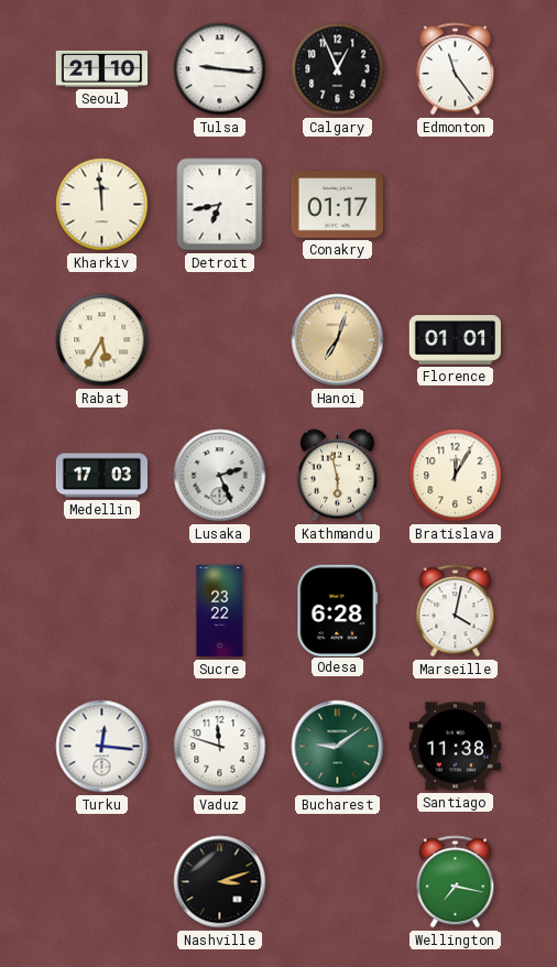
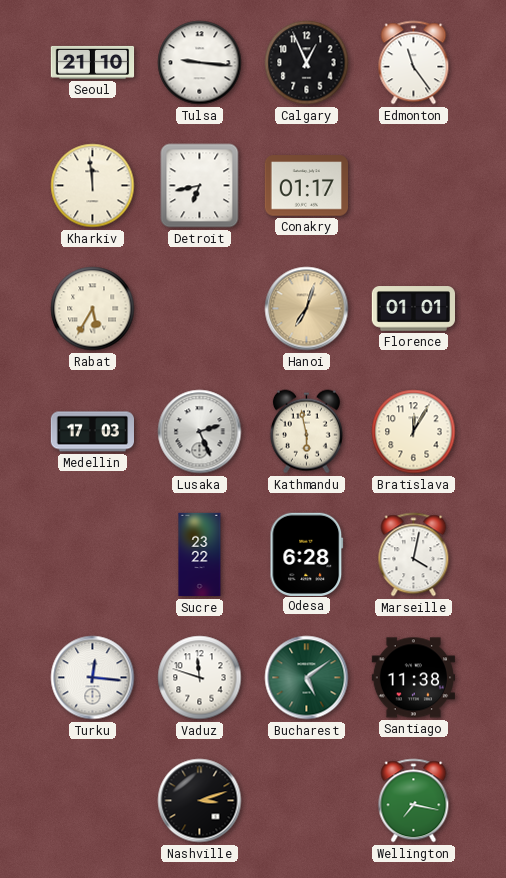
Bucharest: 9:09 -> 5:09 (307, 678)
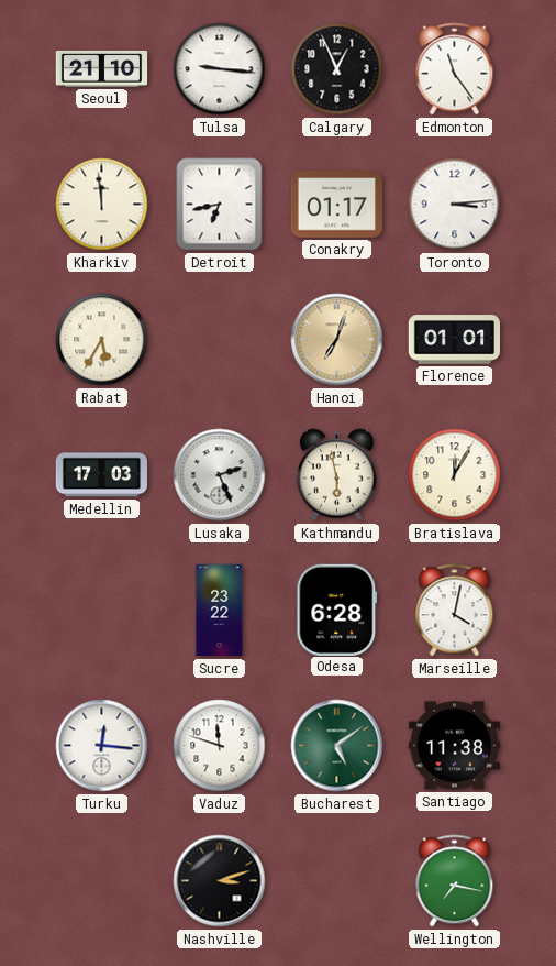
Toronto: none -> 3:14 (455, 205)
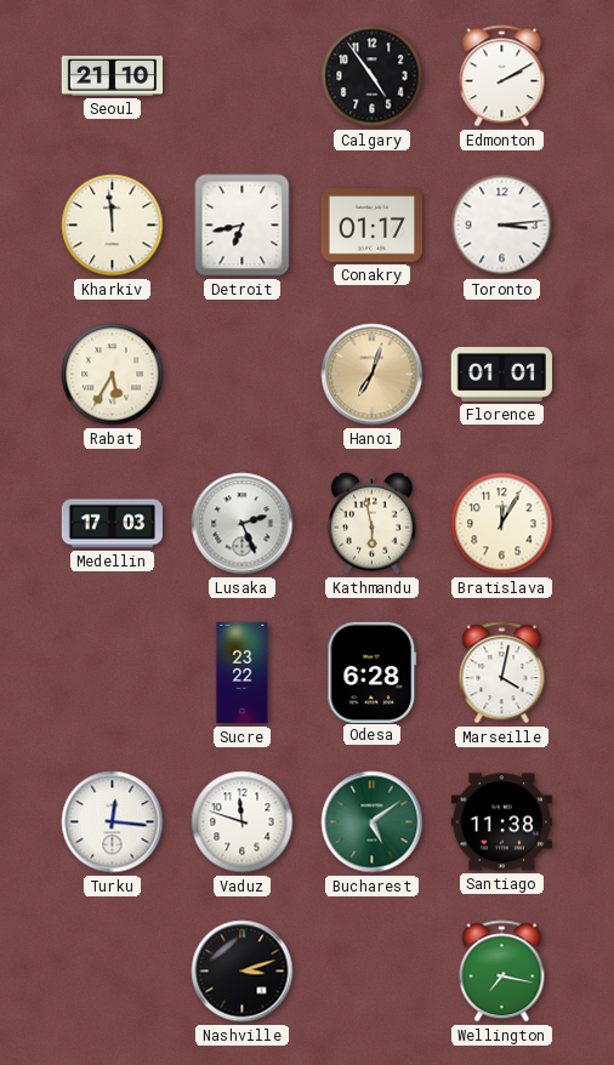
Tulsa: 9:16 -> none (220, 69)
Calgary: 12:56 -> 4:54 (373, 76)
Edmonton: 11:24 -> 2:10 (502, 76)
